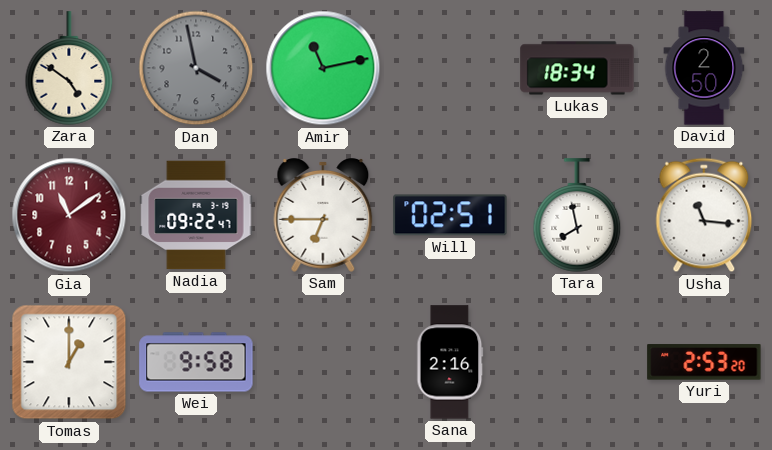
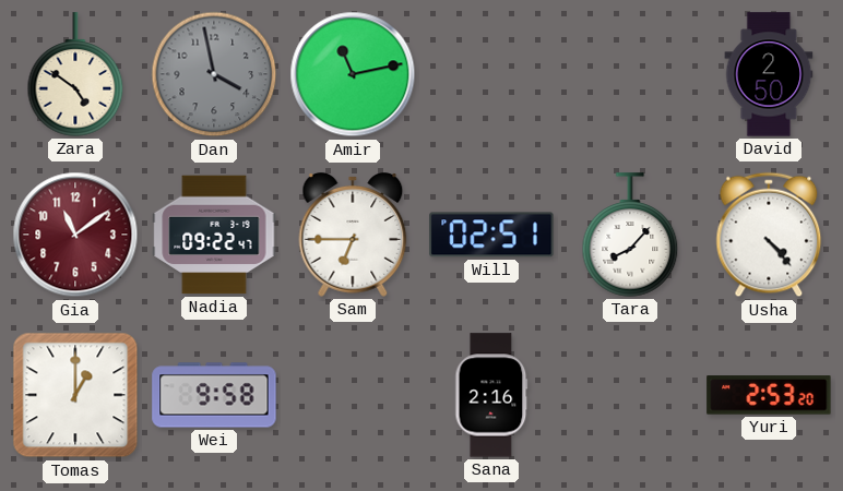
Lukas: 18:34 -> none (577, 68)
Tara: 7:58 -> 8:07 (630, 235)
Usha: 11:16 -> 4:23 (769, 235)
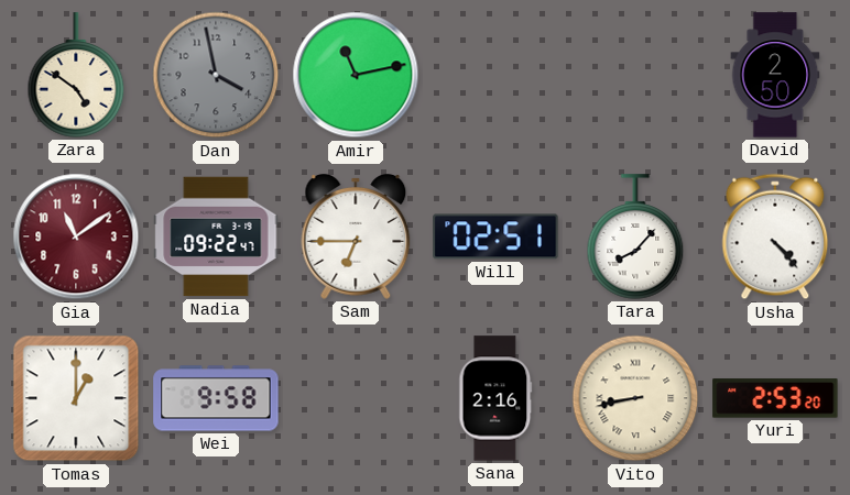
Vito: none -> 8:43 (635, 398)
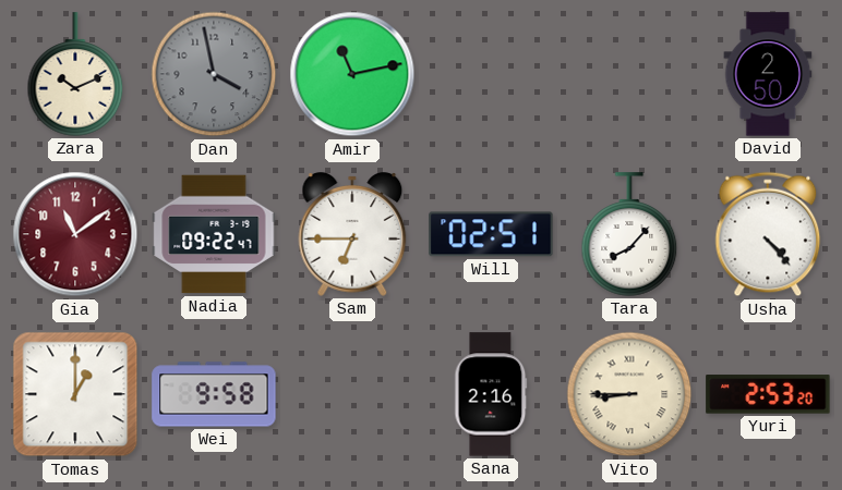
Zara: 4:51 -> 10:11 (75, 74)
Vito: 8:43 -> 8:45 (629, 394)
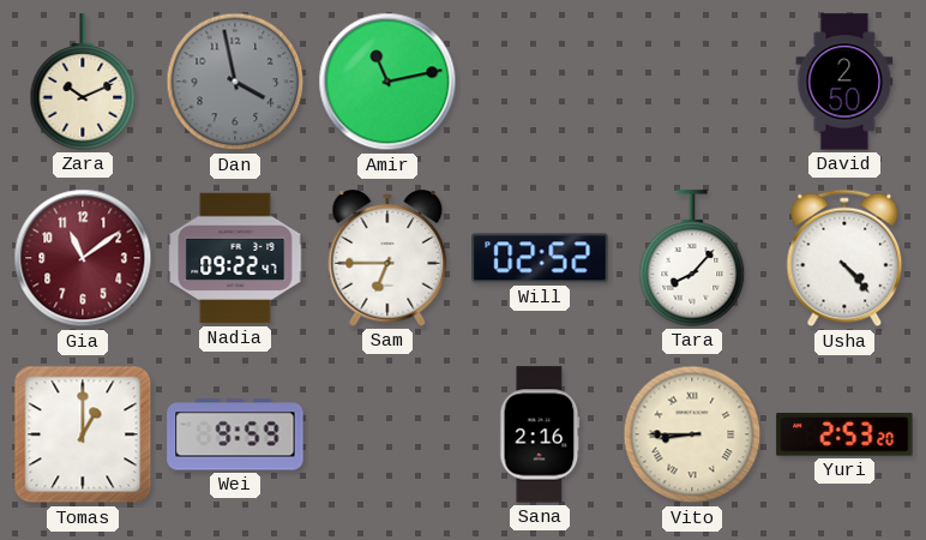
Will: 02:51 -> 02:52 (540, 258)
Wei: 9:58 -> 9:59 (235, 434)
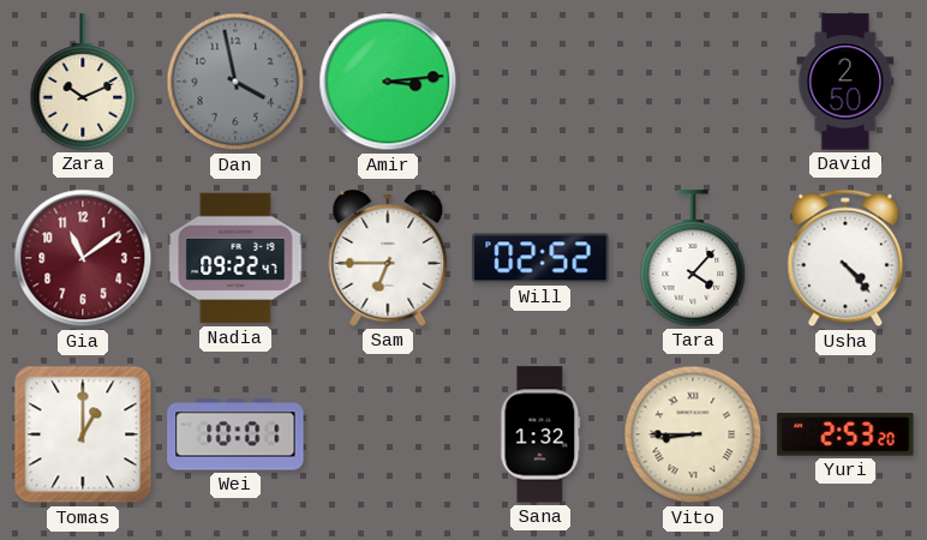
Amir: 11:13 -> 3:14 (388, 82)
Tara: 8:07 -> 4:07 (693, 258)
Wei: 9:59 -> 10:01 (235, 434)
Sana: 2:16 -> 1:32 (540, 434)
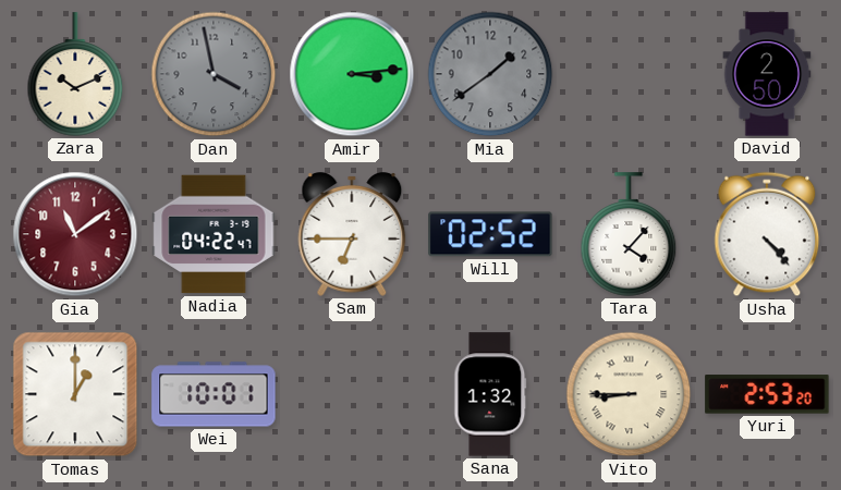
Mia: none -> 1:39 (490, 74)
Nadia: 09:22 -> 04:22 (214, 234)
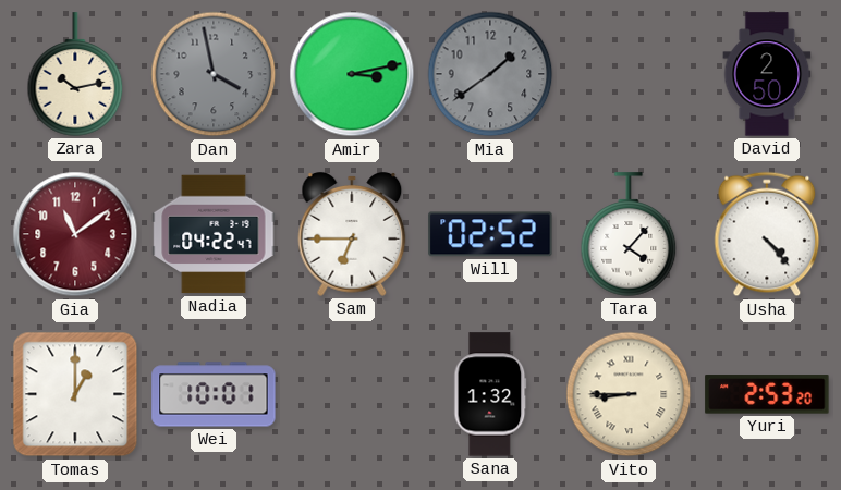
Zara: 10:11 -> 10:13 (75, 74)
Amir: 3:14 -> 3:13 (352, 74)
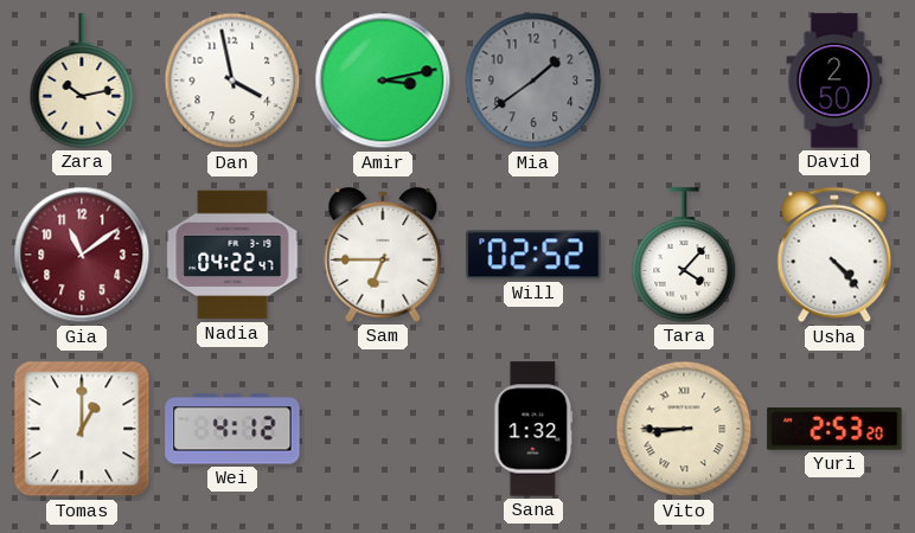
Dan dial: grey -> white (232, 81)
Wei: 10:01 -> 4:12 (232, 429)
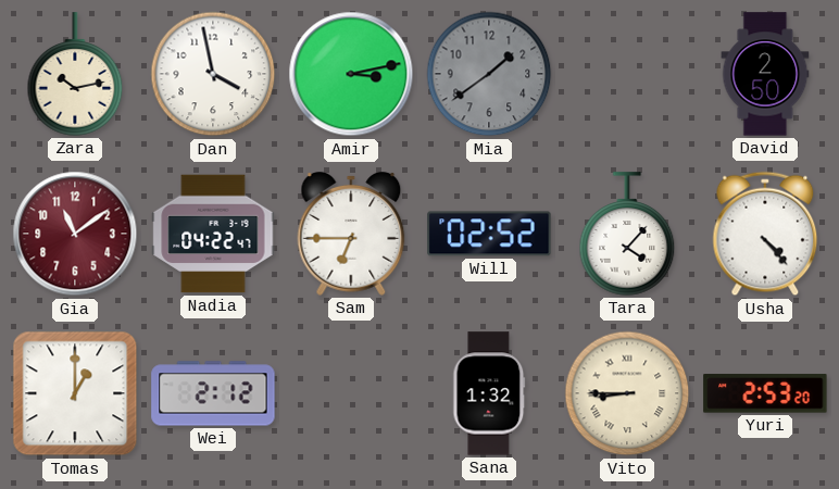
Wei: 4:12 -> 2:12 (213, 393)
